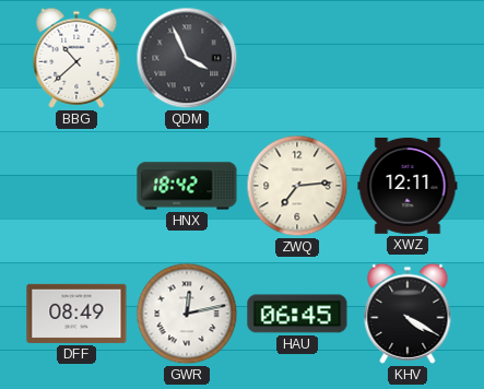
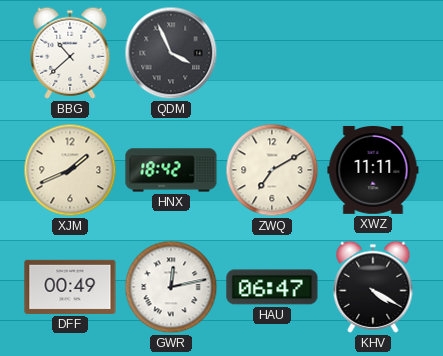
XJM: none -> 1:41 (70, 170)
ZWQ: 7:14 -> 7:10 (272, 170)
XWZ: 12:11 -> 11:11 (373, 170)
DFF: 08:49 -> 00:49 (70, 287)
HAU: 06:45 -> 06:47 (272, 287)
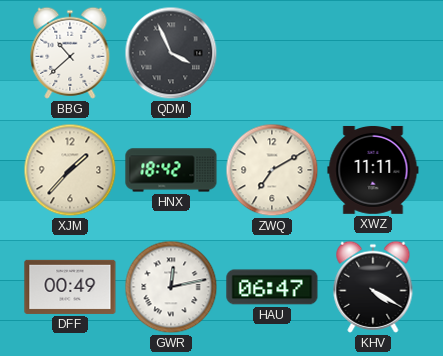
XJM: 1:41 -> 1:37 (70, 170)
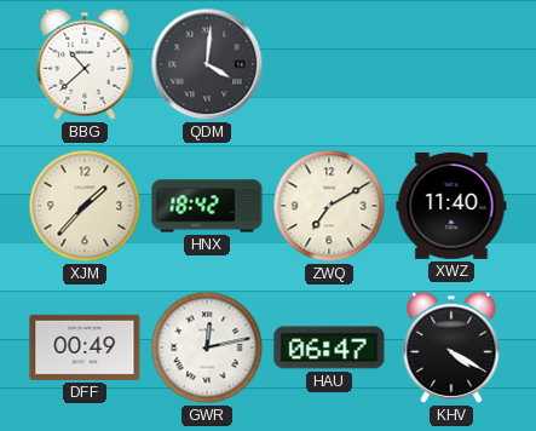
QDM: 3:56 -> 4:01 (207, 64)
XWZ: 11:11 -> 11:40 (451, 206)
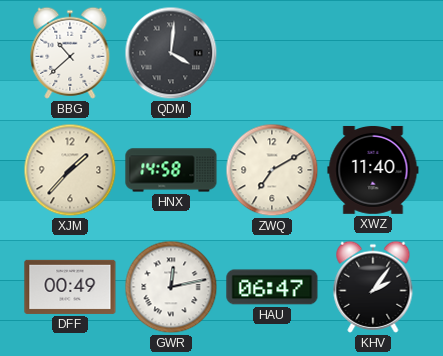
HNX: 18:42 -> 14:58 (171, 170)
KHV: 4:20 -> 2:06 (373, 287)
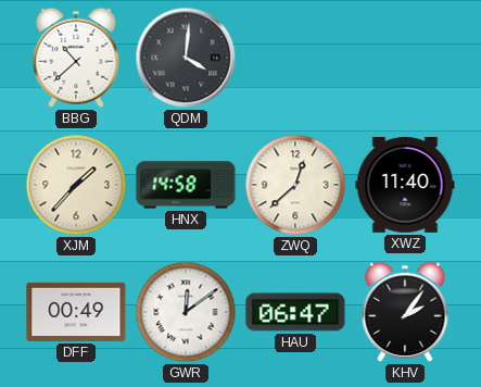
ZWQ: 7:10 -> 12:38 (295, 185)
GWR: 12:13 -> 12:09 (186, 312)
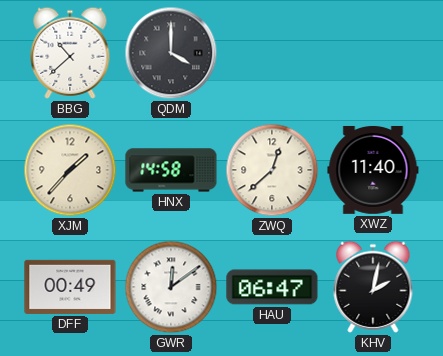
QDM: 4:01 -> 4:00 (171, 53)
KHV: 2:06 -> 2:02 (373, 287)
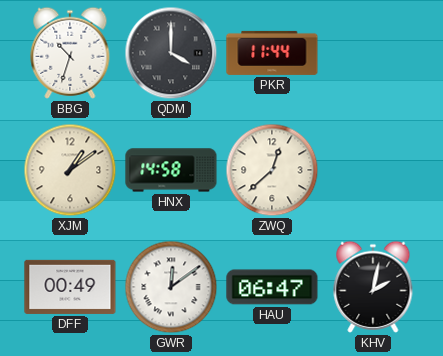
BBG: 10:38 -> 10:33 (70, 53)
PKR: none -> 11:44 (272, 53)
XJM: 1:37 -> 1:09 (70, 170)
XWZ: 11:40 -> none (373, 170)
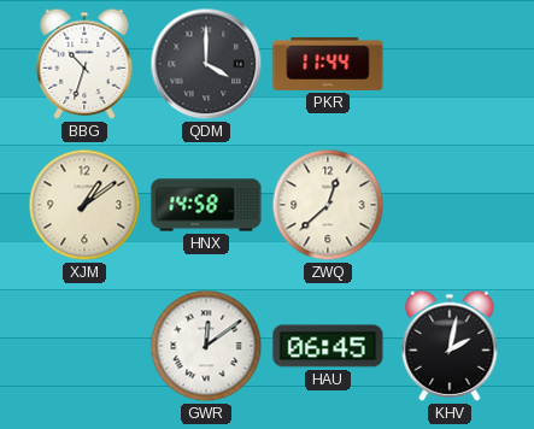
DFF: 00:49 -> none (70, 287)
HAU: 06:47 -> 06:45 (328, 346)
